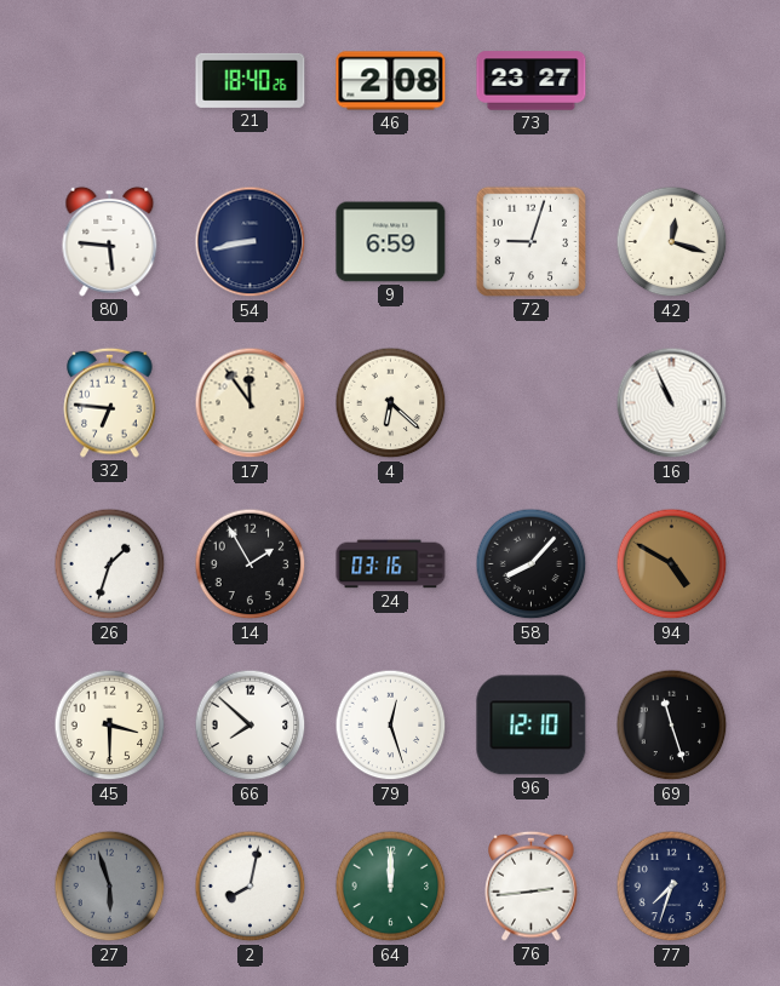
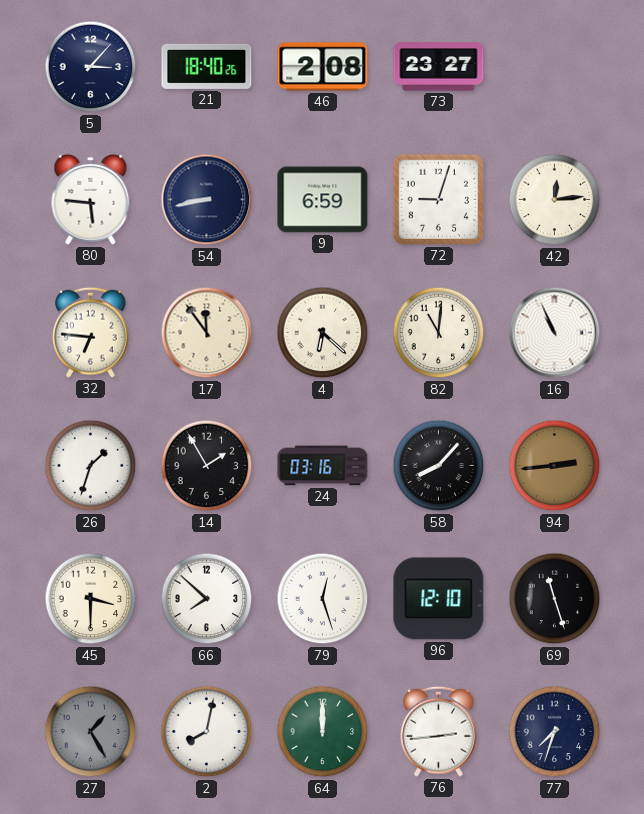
5: none -> 3:07 (91, 67)
42: 12:18 -> 12:14 (555, 200)
82: none -> 11:01 (439, 333)
94: 4:50 -> 2:44 (555, 466)
27: 5:57 -> 1:25 (91, 732)
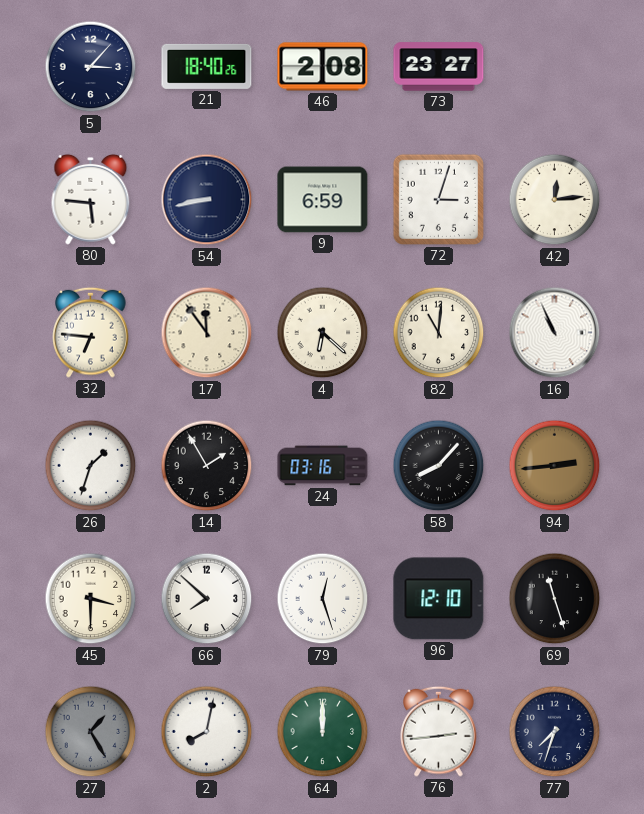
72: 9:03 -> 3:03 (438, 199)
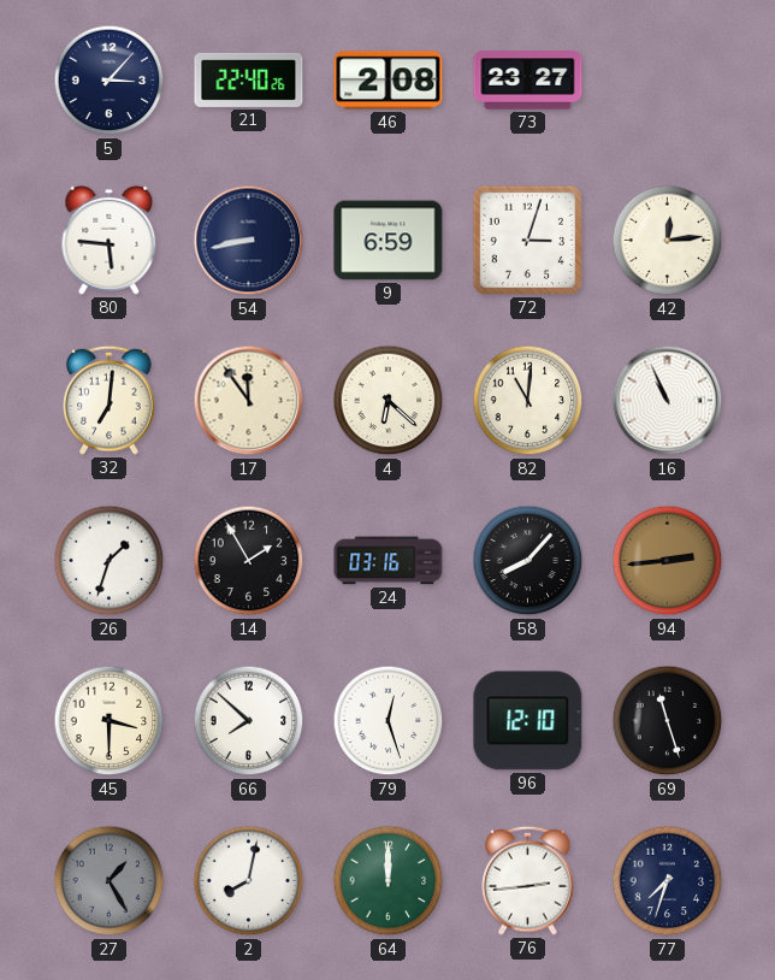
21: 18:40 -> 22:40 (249, 79)
32: 6:46 -> 7:01 (110, 400)
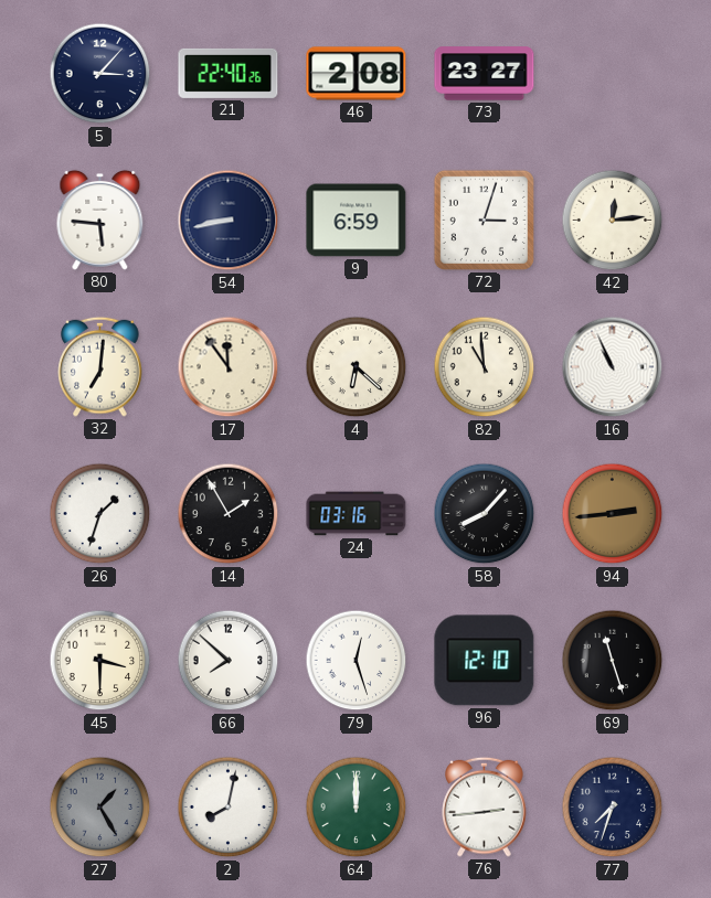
82: 11:01 -> 10:59 (485, 367)
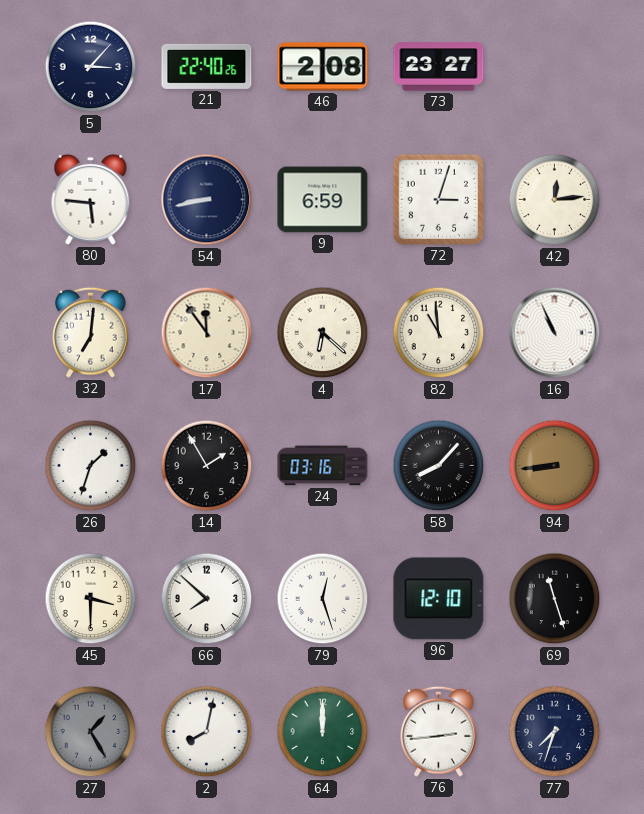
94: 2:44 -> 8:44 (555, 466)
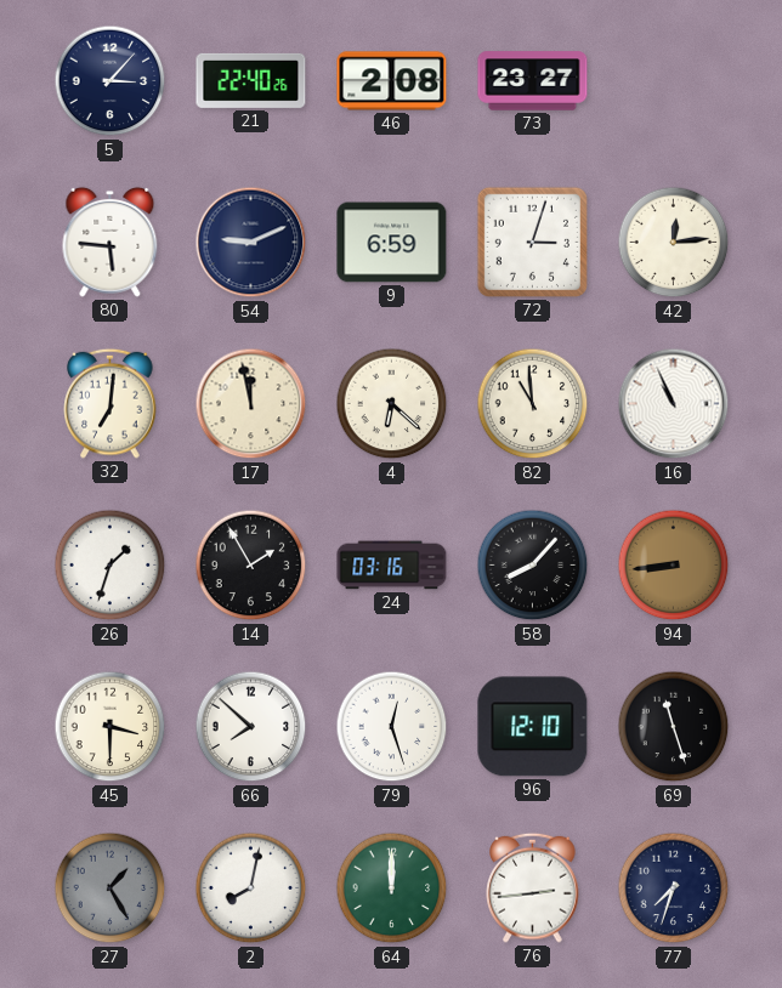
54: 8:43 -> 9:11 (251, 243)
17: 11:54 -> 11:58 (251, 404)
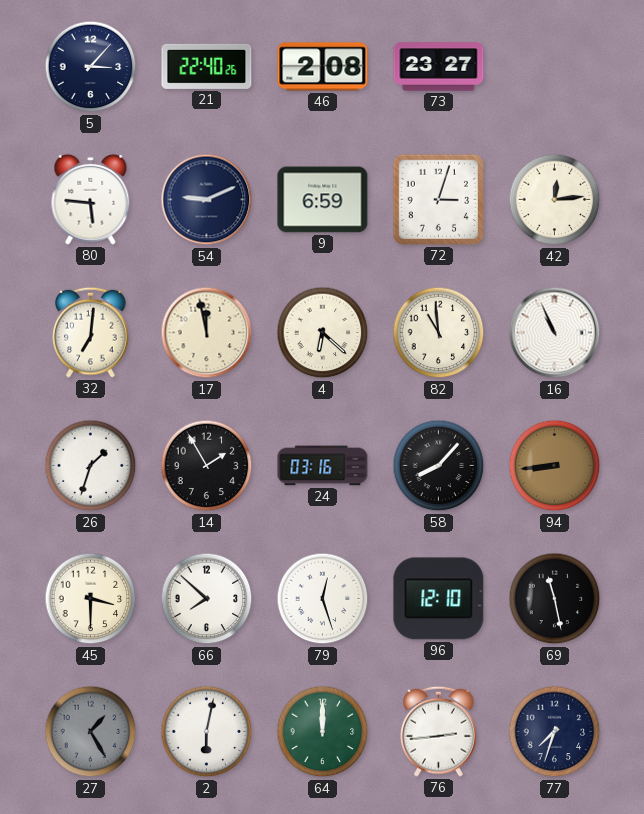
69: 11:27 -> 11:28 (555, 599)
2: 8:02 -> 6:02 (207, 732)
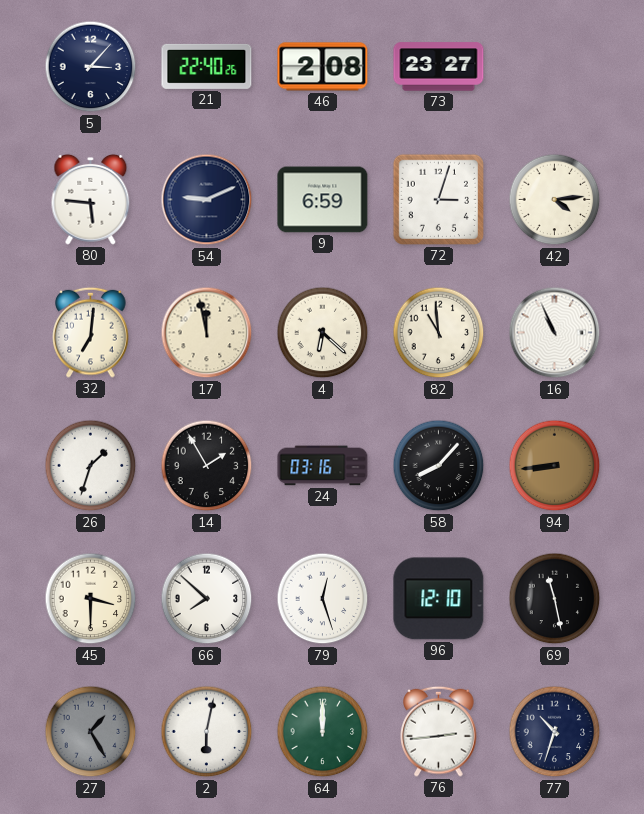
42: 12:14 -> 4:14 (555, 200)
77: 7:33 -> 10:33 (555, 732)
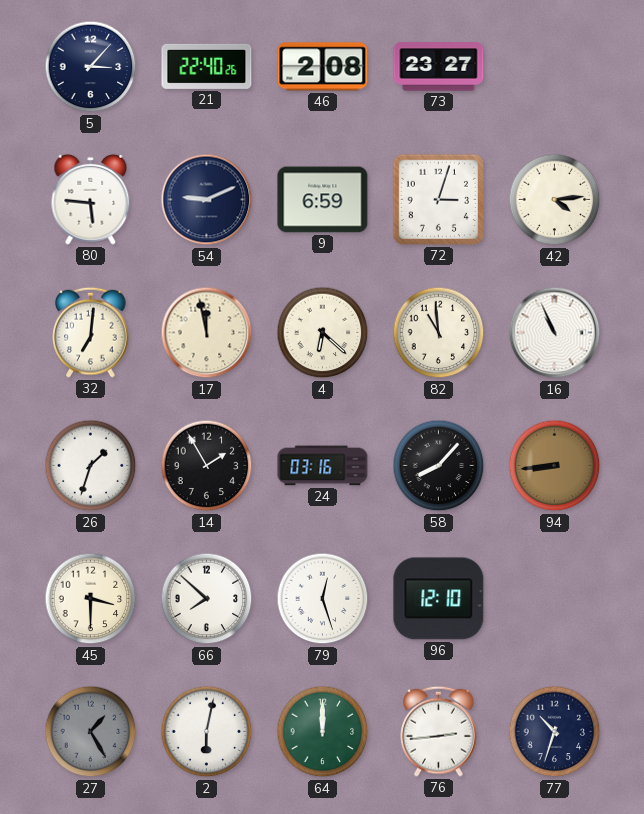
69: 11:28 -> none (555, 599)
